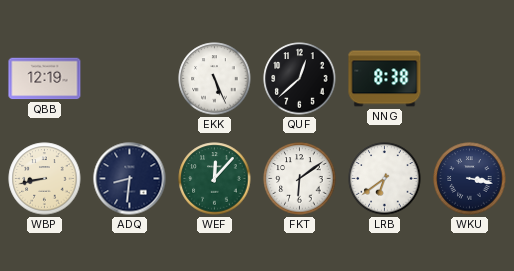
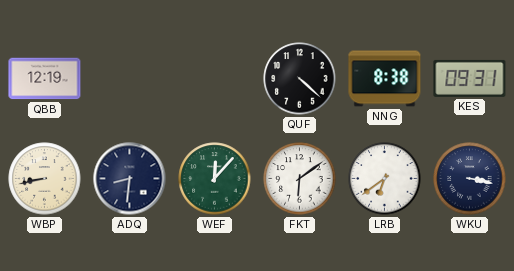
EKK: 5:26 -> none (215, 79)
QUF: 12:38 -> 4:22 (300, 79)
KES: none -> 09:31 (470, 78)
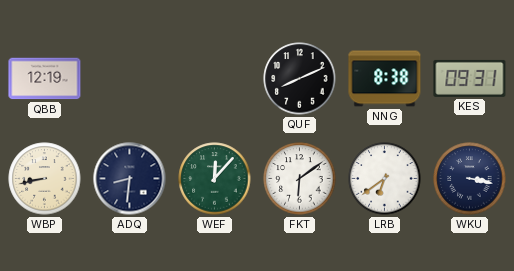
QUF: 4:22 -> 8:11 (300, 79)
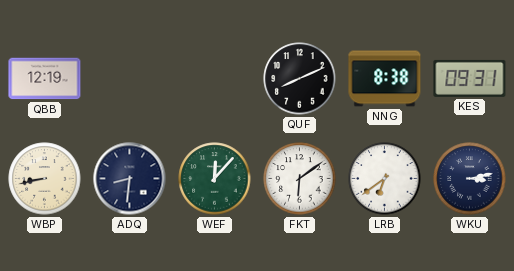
WKU: 3:17 -> 3:13 (470, 179)
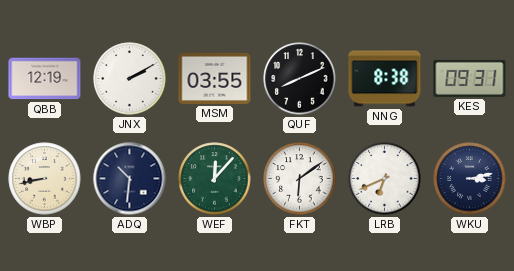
JNX: none -> 2:10 (130, 79)
MSM: none -> 03:55 (215, 78)
ADQ: 8:31 -> 10:31 (130, 179)
LRB: 6:39 -> 6:41 (385, 179)
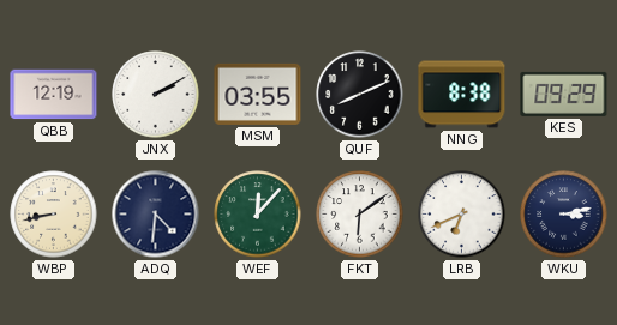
KES: 09:31 -> 09:29 (564, 94)
ADQ: 10:31 -> 4:31 (156, 215)
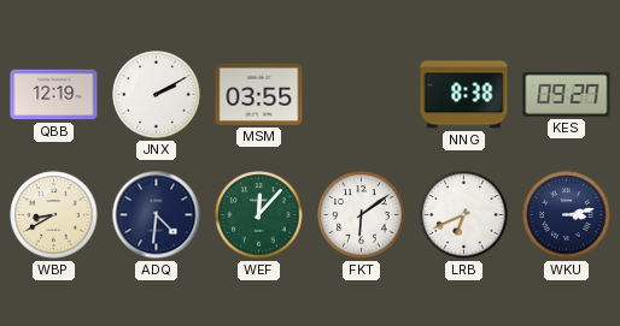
QUF: 8:11 -> none (360, 95)
KES: 09:29 -> 09:27 (567, 94)
WBP: 8:43 -> 8:40 (54, 215)
